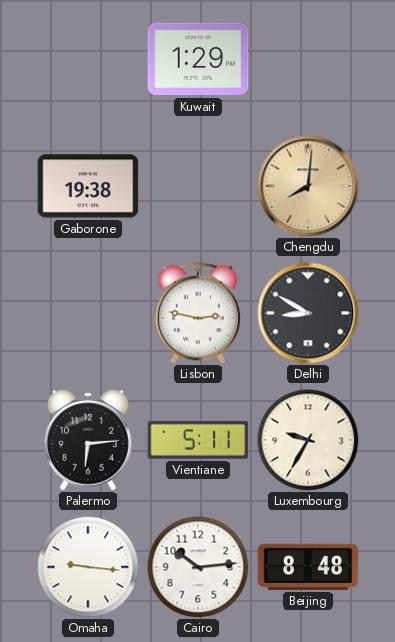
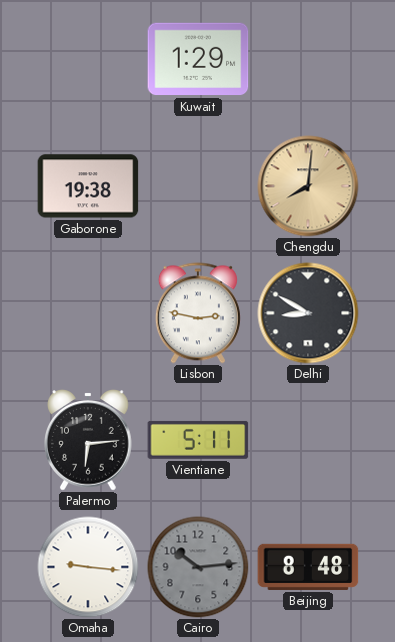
Luxembourg: 9:35 -> none (308, 440)
Cairo dial: white -> grey (198, 567)
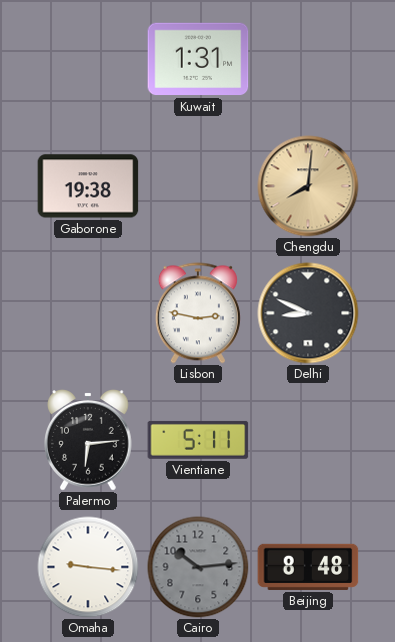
Kuwait: 1:29 -> 1:31 (198, 59)
Delhi: 8:50 -> 8:49 (308, 313)
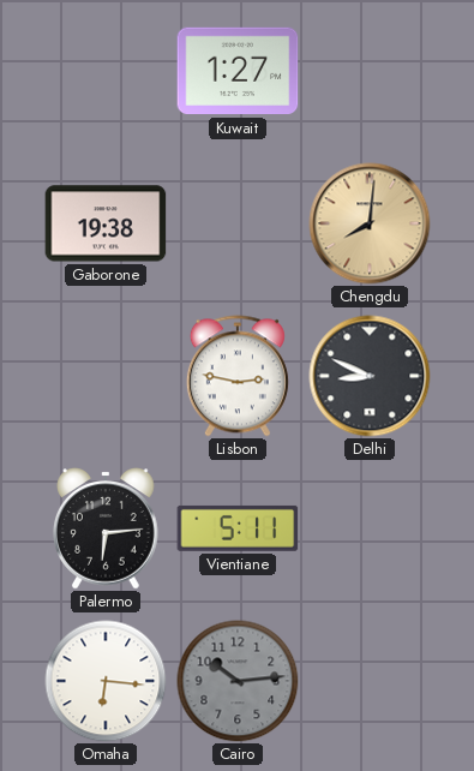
Kuwait: 1:31 -> 1:27 (238, 71)
Omaha: 9:16 -> 6:16 (106, 681)
Beijing: 8:48 -> none (308, 567)
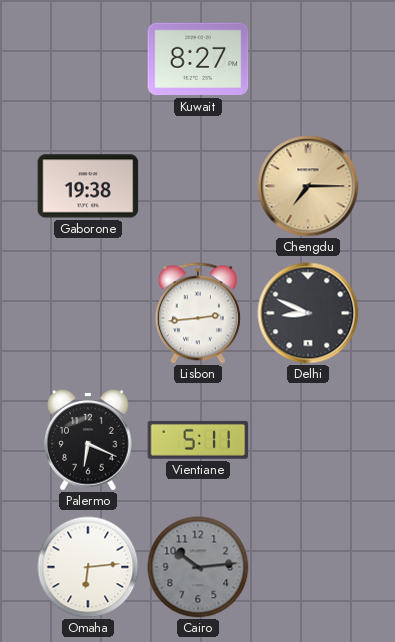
Kuwait: 1:27 -> 8:27 (198, 59)
Chengdu: 8:01 -> 7:15 (308, 186)
Lisbon: 2:47 -> 2:44 (198, 313)
Palermo: 6:14 -> 6:19 (88, 440)
Omaha: 6:16 -> 6:14 (88, 567)
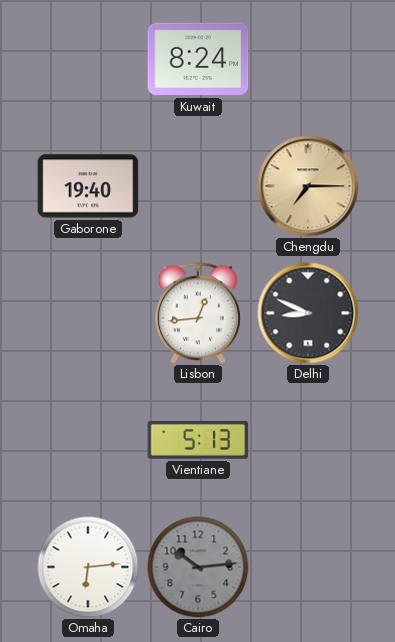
Kuwait: 8:27 -> 8:24 (198, 59)
Gaborone: 19:38 -> 19:40 (88, 186)
Lisbon: 2:44 -> 12:44 (198, 313)
Palermo: 6:19 -> none (88, 440)
Vientiane: 5:11 -> 5:13 (198, 440)
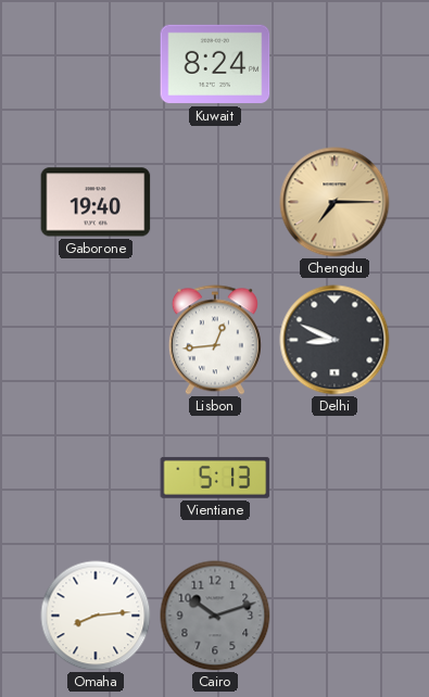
Omaha: 6:14 -> 8:14 (96, 616)
Cairo: 10:14 -> 10:12 (215, 616)
